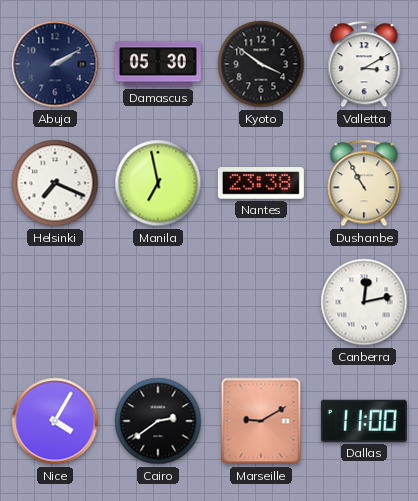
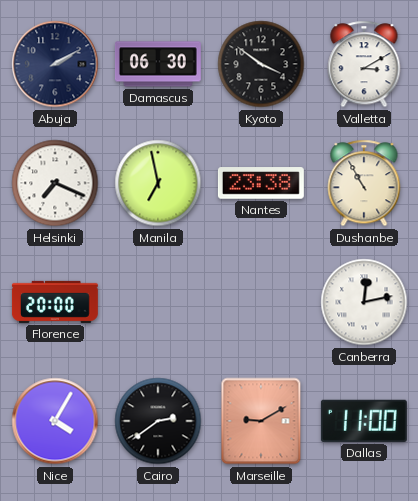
Damascus: 05:30 -> 06:30 (158, 64)
Florence: none -> 20:00 (55, 302)
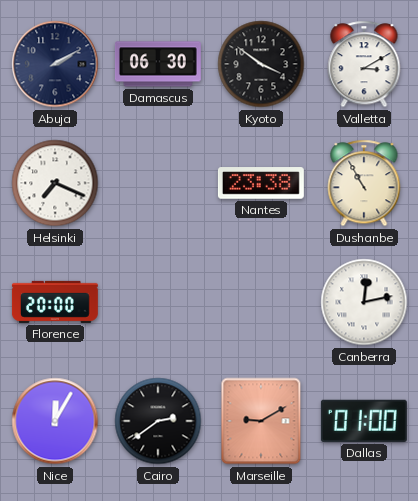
Manila: 6:58 -> none (158, 183)
Nice: 4:05 -> 12:05 (55, 421)
Dallas: 11:00 -> 01:00 (364, 421)
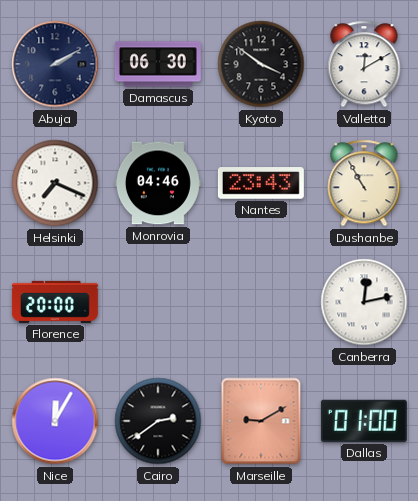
Valletta: 3:10 -> 12:10 (364, 64)
Monrovia: none -> 04:46 (158, 183)
Nantes: 23:38 -> 23:43 (261, 183)
